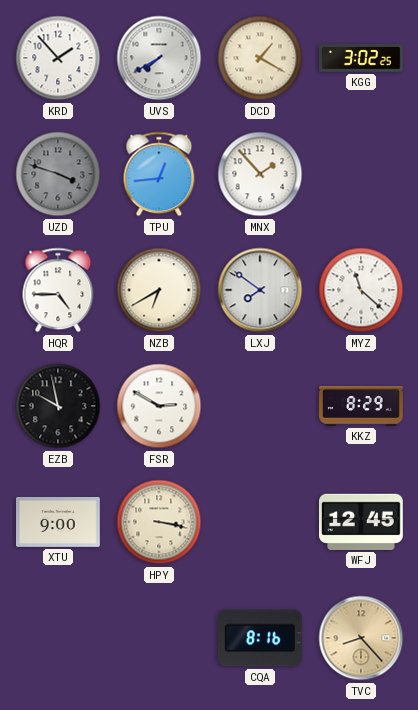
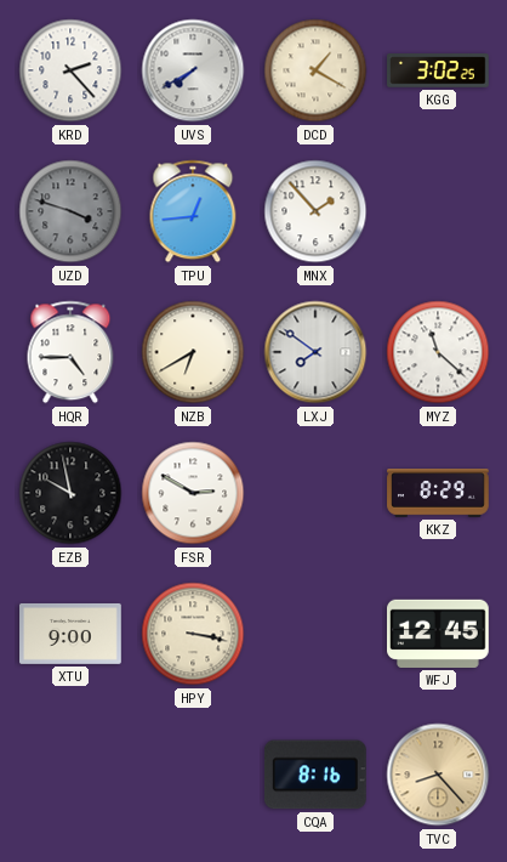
KRD: 1:53 -> 2:23 (70, 70)
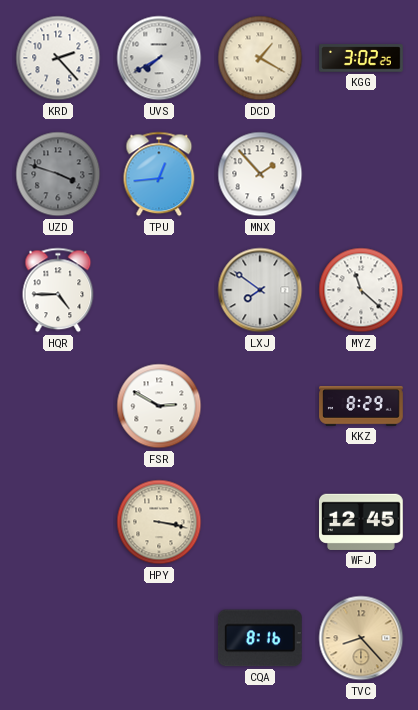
NZB: 6:40 -> none (193, 352)
EZB: 9:58 -> none (70, 493)
XTU: 9:00 -> none (70, 634)
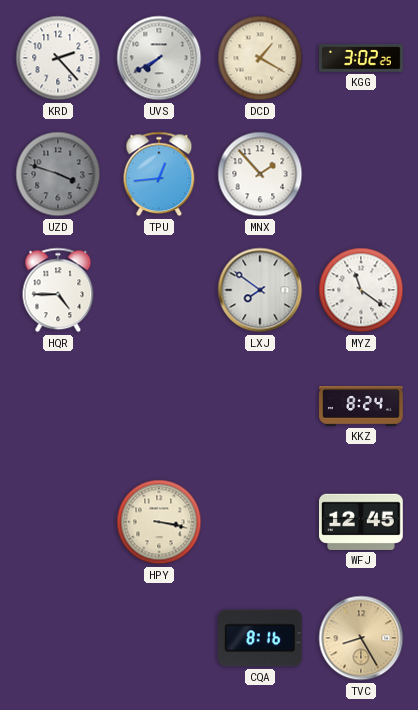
MYZ: 11:22 -> 11:21 (361, 290)
FSR: 2:50 -> none (159, 406)
KKZ: 8:29 -> 8:24 (361, 406)
TVC: 8:23 -> 8:25 (361, 638)
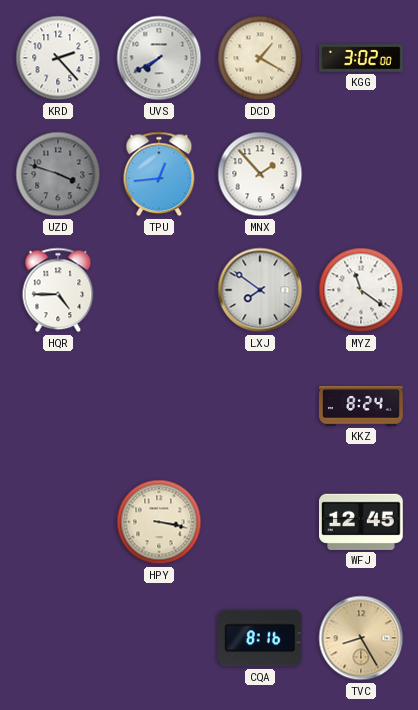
KGG: 3:02:25 -> 3:02:00 (361, 58)
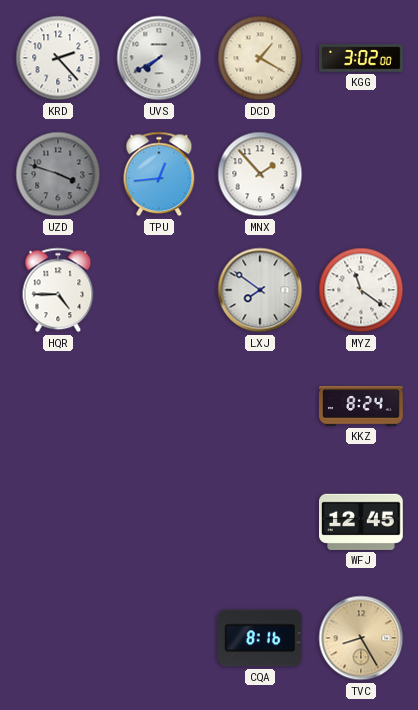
HPY: 3:17 -> none (159, 522)
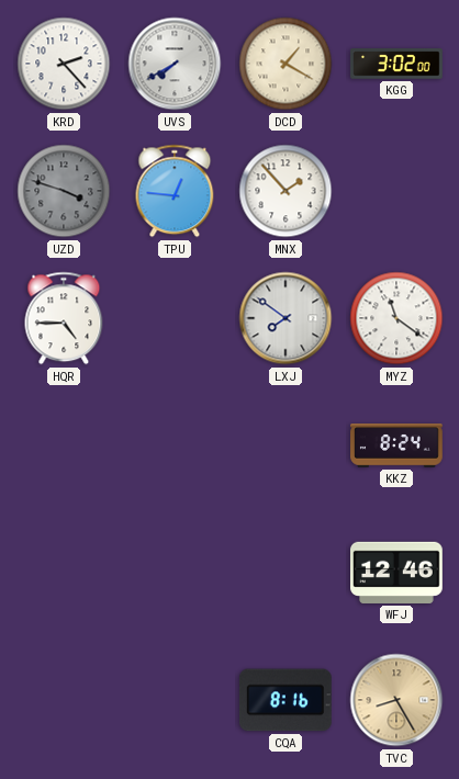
TPU: 12:44 -> 12:46 (175, 191)
WFJ: 12:45 -> 12:46 (398, 573)
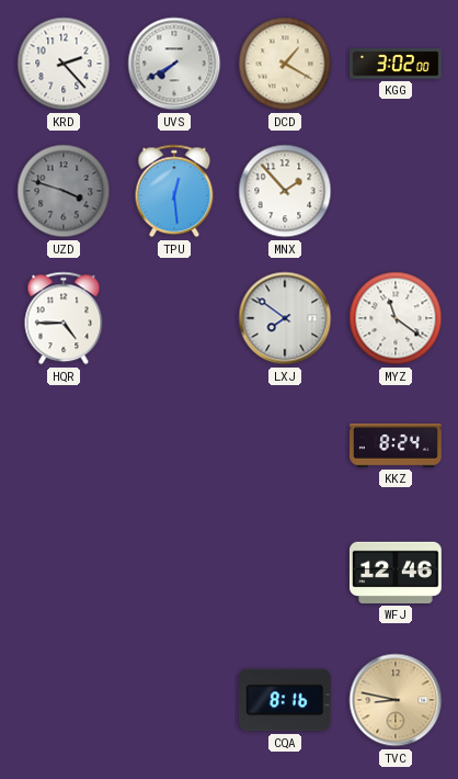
TPU: 12:46 -> 12:29 (174, 191)
TVC: 8:25 -> 8:47 (396, 700)
